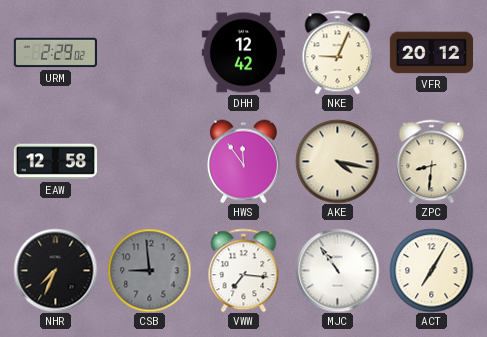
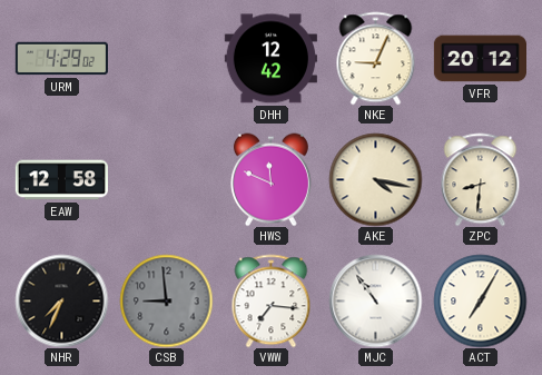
URM: 2:29 -> 4:29 (61, 59)
HWS: 11:54 -> 11:49 (270, 179)
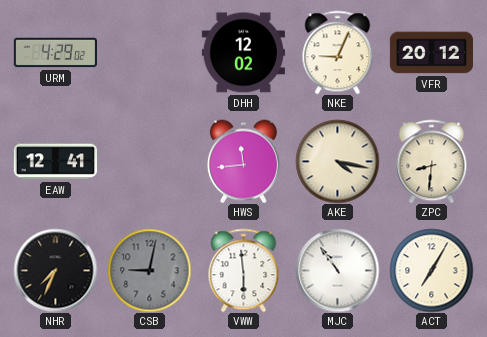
DHH: 12:42 -> 12:02 (243, 53)
EAW: 12:58 -> 12:41 (55, 162)
HWS: 11:49 -> 11:44 (243, 161)
CSB: 8:59 -> 9:02 (149, 270)
VWW: 7:16 -> 5:59 (244, 270)
